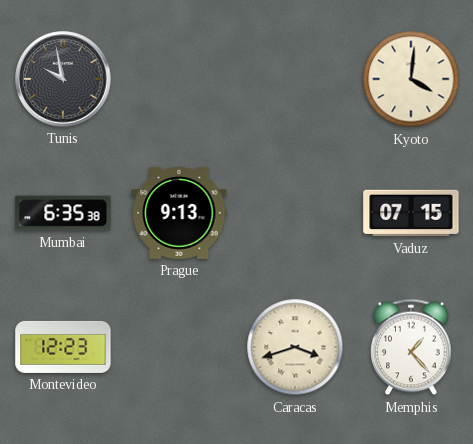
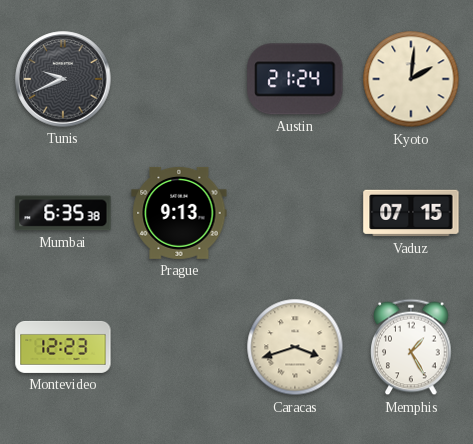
Tunis: 9:58 -> 9:41 (63, 79)
Austin: none -> 21:24 (295, 79)
Kyoto: 4:01 -> 2:01 (411, 79)
Memphis: 1:23 -> 1:25 (411, 347)
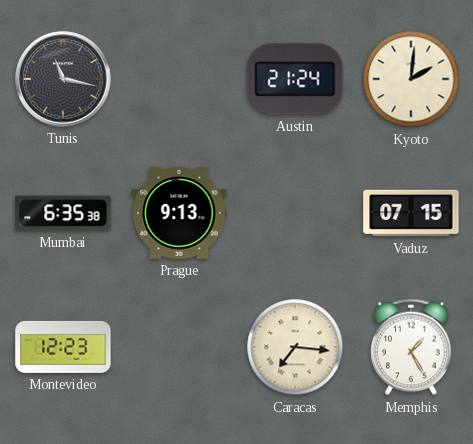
Tunis: 9:41 -> 11:17 (63, 79)
Caracas: 3:42 -> 7:16 (295, 347)
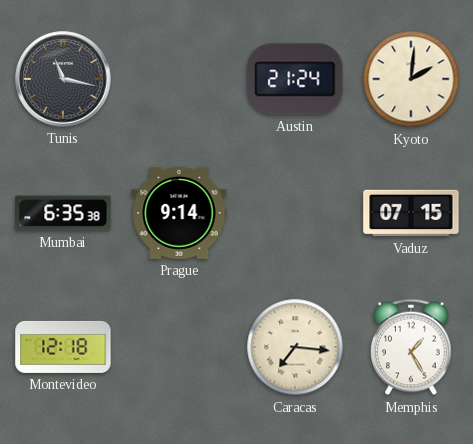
Prague: 9:13 -> 9:14 (179, 213)
Montevideo: 12:23 -> 12:18 (63, 347)
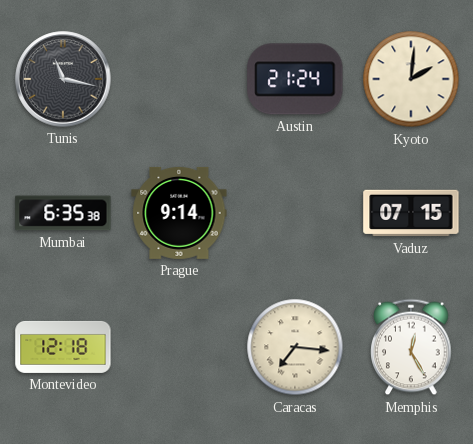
Memphis: 1:25 -> 12:25 (411, 347)
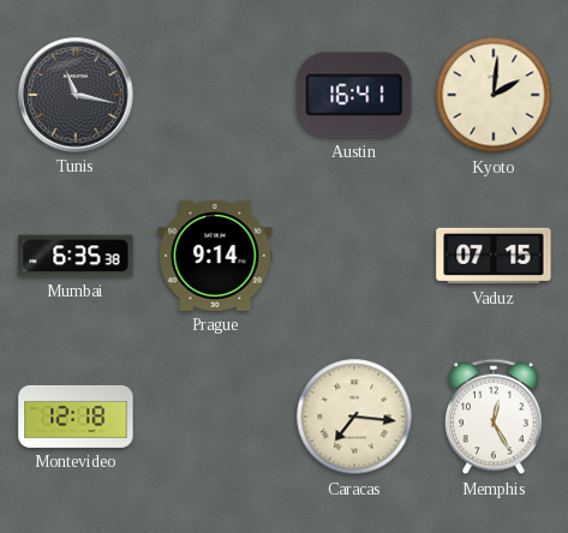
Austin: 21:24 -> 16:41 (354, 95)
